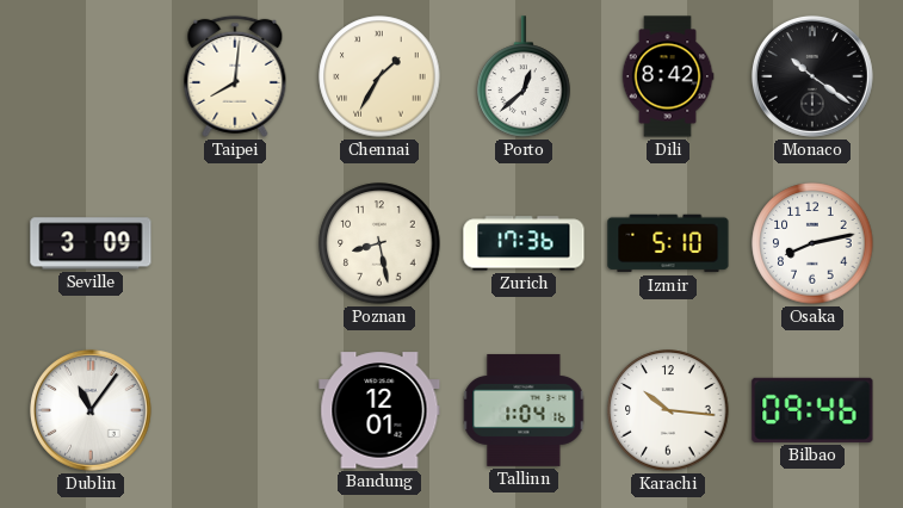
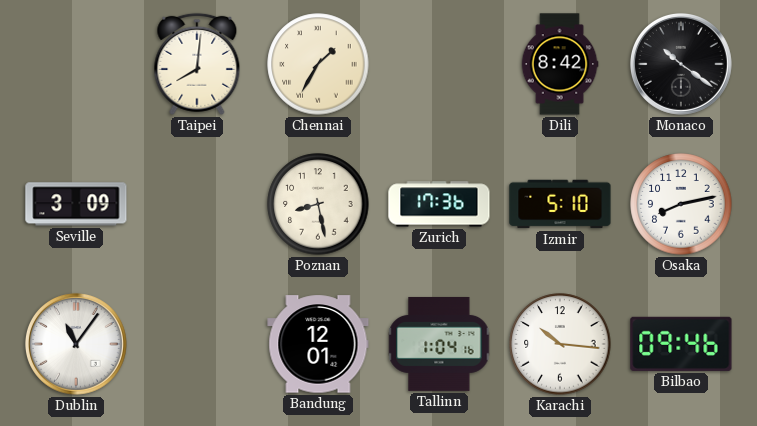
Porto: 12:38 -> none (524, 76)
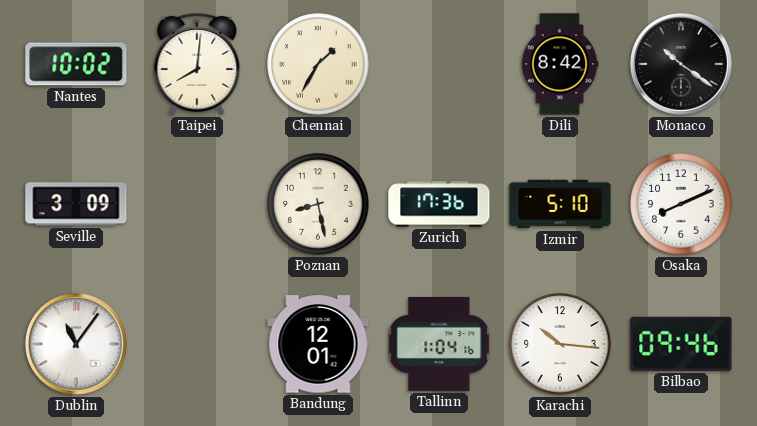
Nantes: none -> 10:02 (76, 64)
Osaka: 8:13 -> 8:11 (681, 204)
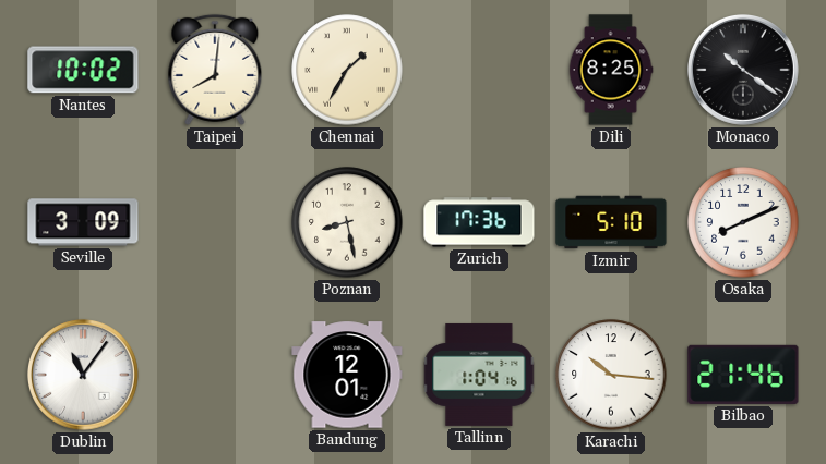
Dili: 8:42 -> 8:25 (611, 70)
Bilbao: 09:46 -> 21:46 (743, 375)
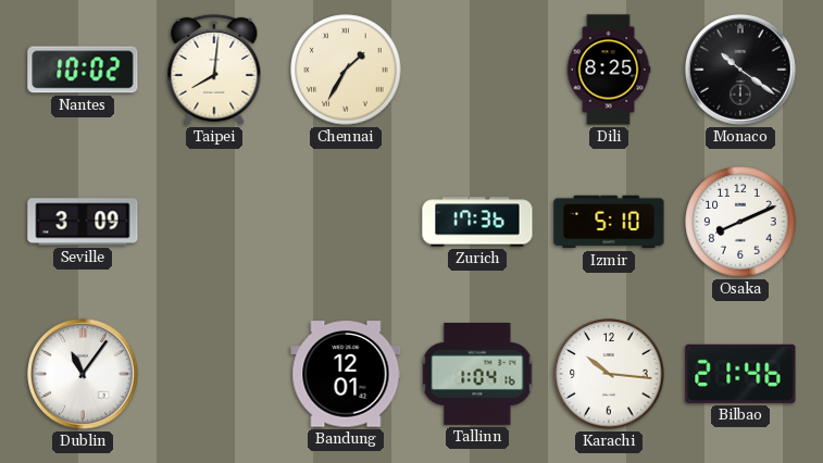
Poznan: 8:28 -> none (347, 222)
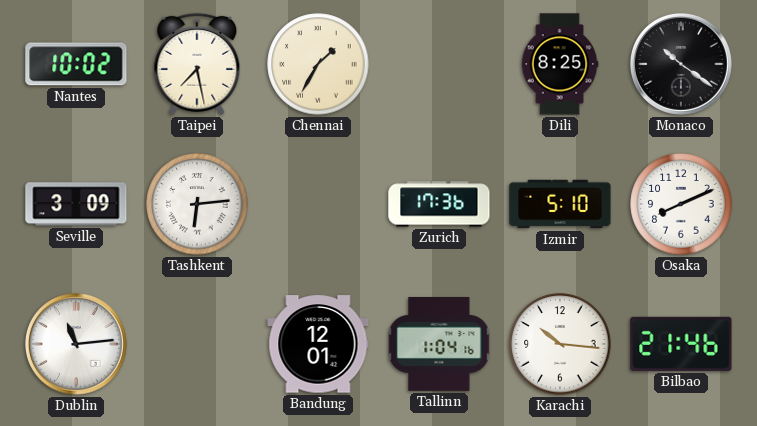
Taipei: 8:01 -> 7:28 (197, 64)
Tashkent: none -> 6:14 (197, 204)
Dublin: 11:06 -> 11:14 (76, 344)
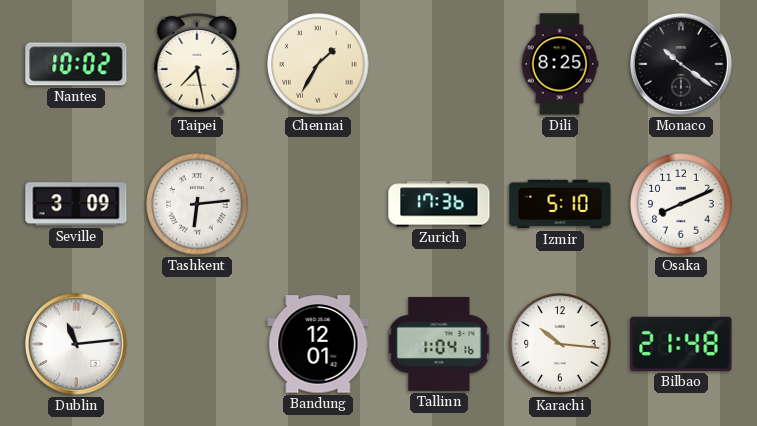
Bilbao: 21:46 -> 21:48 (681, 344)
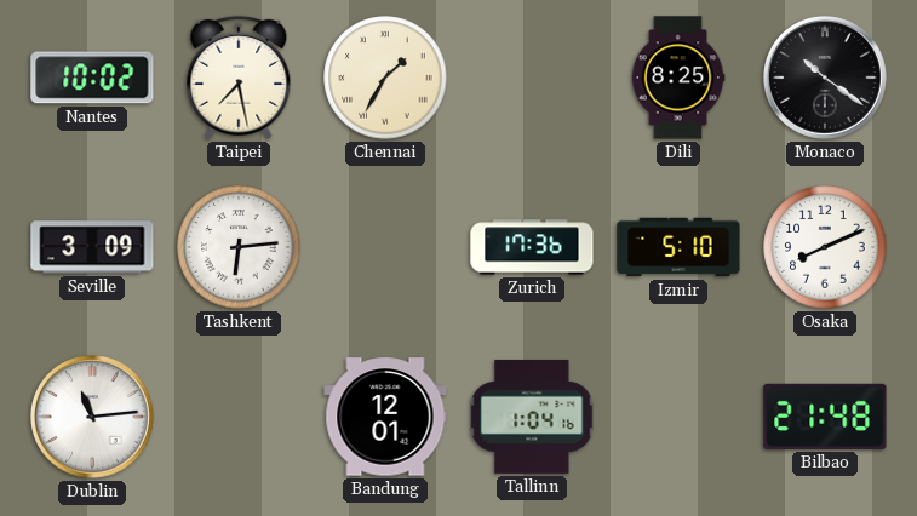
Karachi: 10:16 -> none (560, 344)
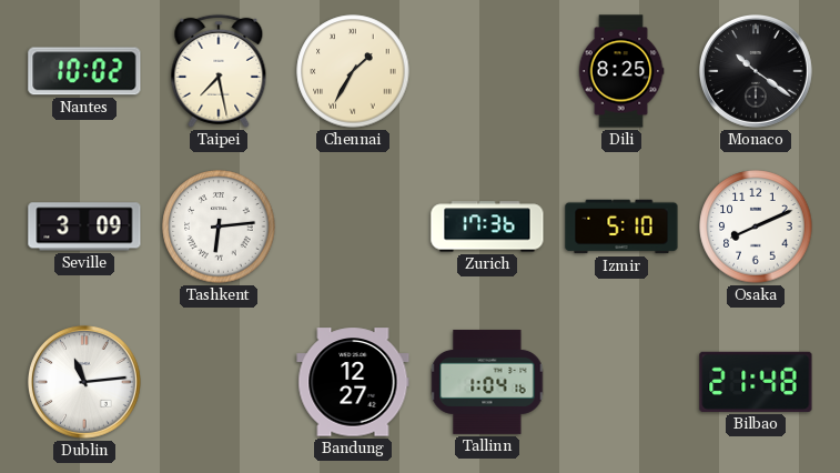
Bandung: 12:01 -> 12:27 (353, 382)
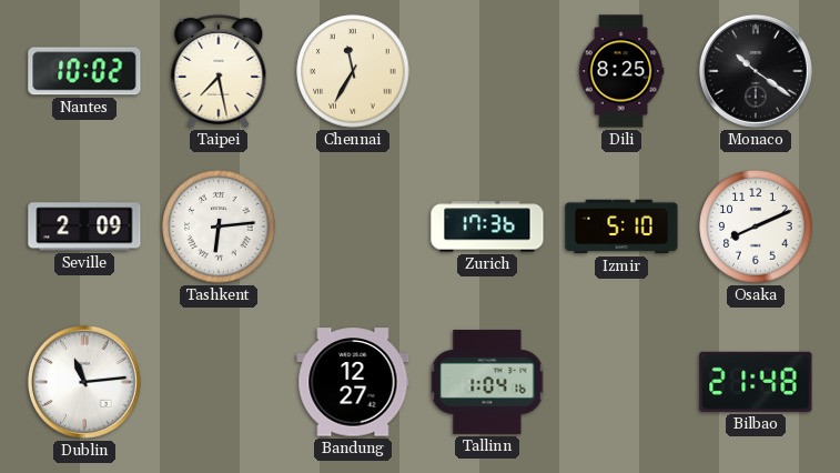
Chennai: 1:35 -> 11:35 (353, 71)
Seville: 3:09 -> 2:09 (84, 227)
